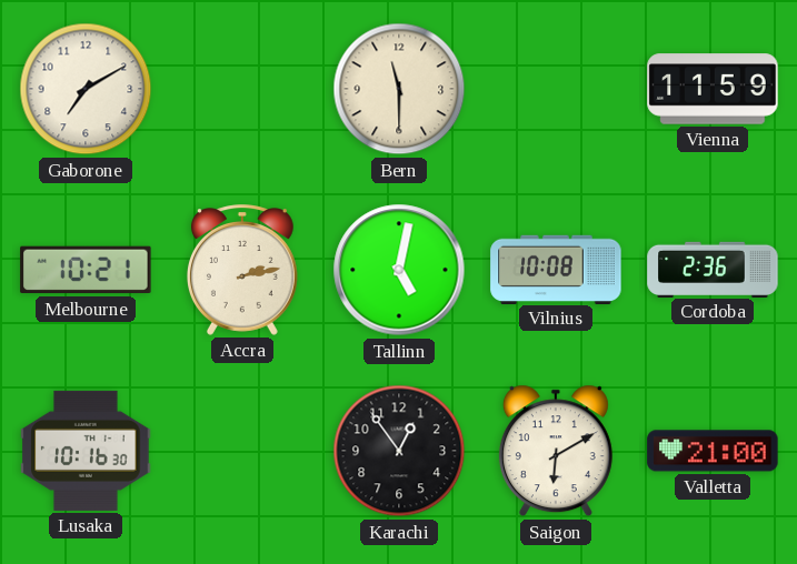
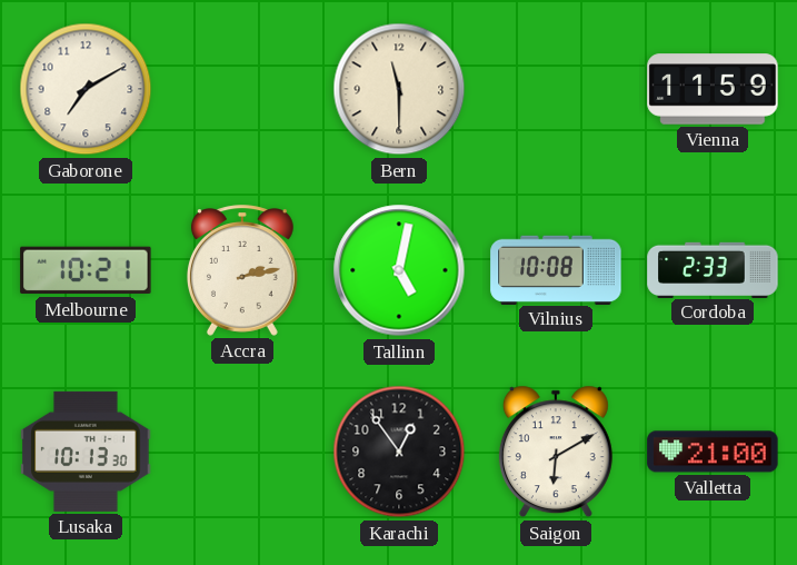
Cordoba: 2:36 -> 2:33 (713, 269)
Lusaka: 10:16 -> 10:13 (86, 452)
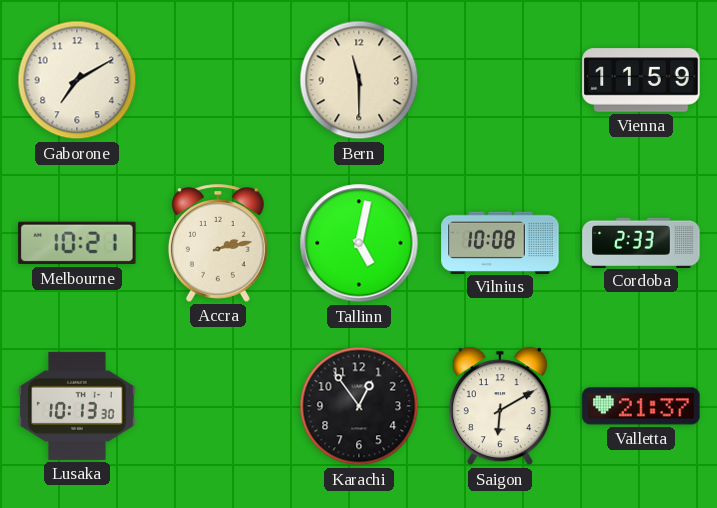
Valletta: 21:00 -> 21:37 (641, 406)
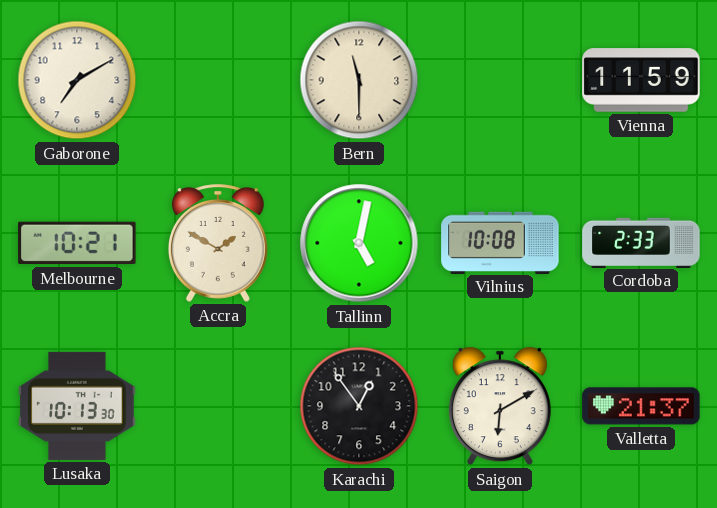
Accra: 2:13 -> 1:50 (218, 243)
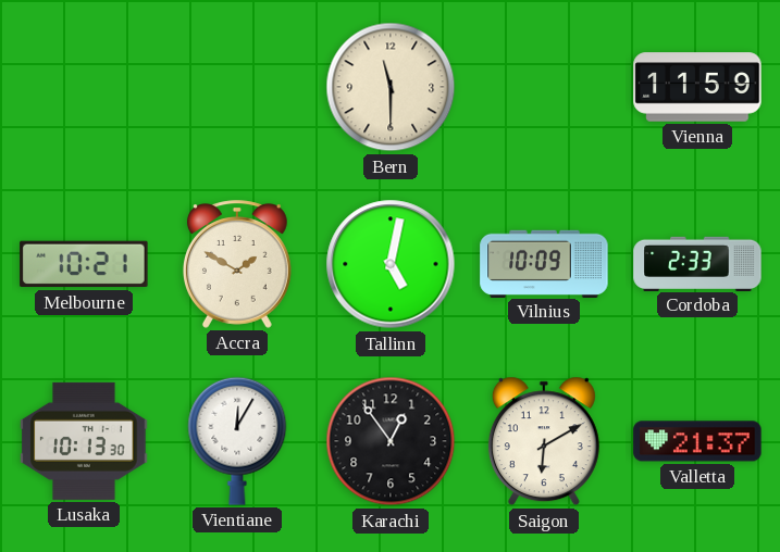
Gaborone: 7:10 -> none (77, 80)
Vilnius: 10:08 -> 10:09 (544, 263)
Vientiane: none -> 12:05 (237, 441)
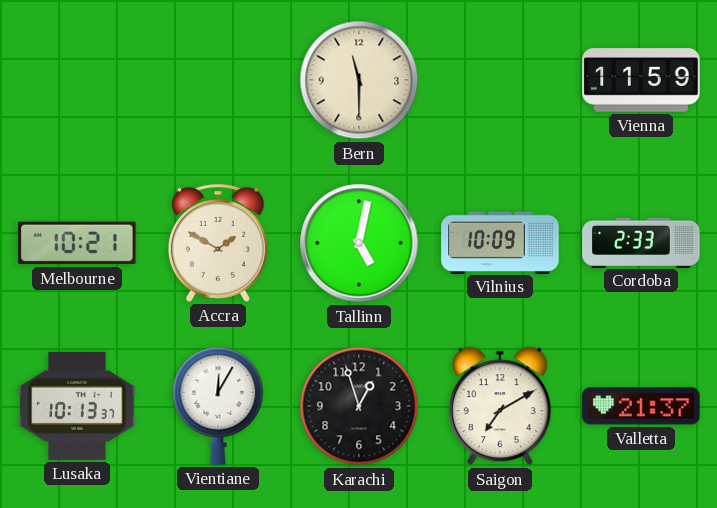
Lusaka: 10:13:30 -> 10:13:37 (77, 406)
Karachi: 12:54 -> 12:57 (359, 406)
Saigon: 6:10 -> 7:10 (500, 406)
